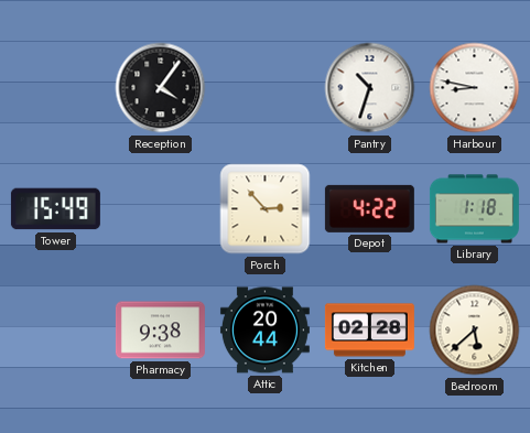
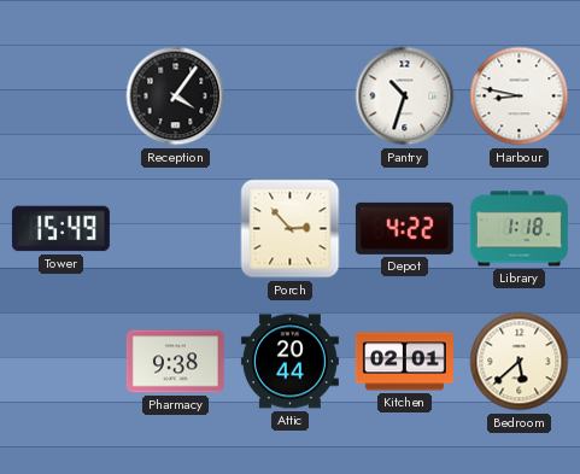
Kitchen: 02:28 -> 02:01 (404, 362)
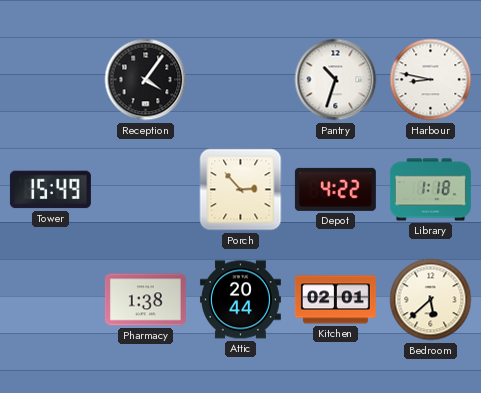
Pharmacy: 9:38 -> 1:38 (145, 300)
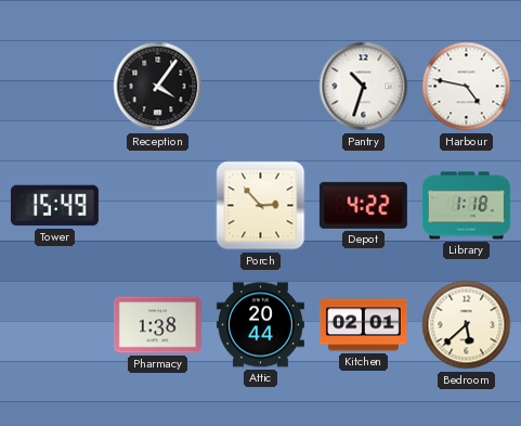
Harbour: 8:47 -> 4:47 (467, 87)
